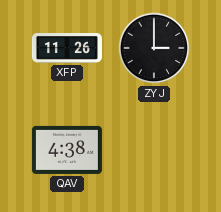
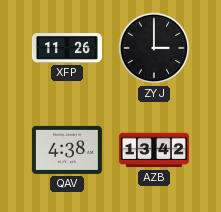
AZB: none -> 13:42 (154, 150)
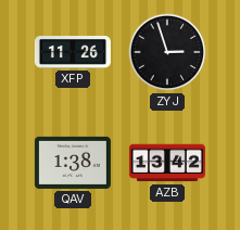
ZYJ: 3:00 -> 2:57 (167, 52)
QAV: 4:38 -> 1:38 (73, 163)
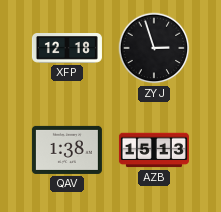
XFP: 11:26 -> 12:18 (67, 49)
AZB: 13:42 -> 15:13 (154, 150)
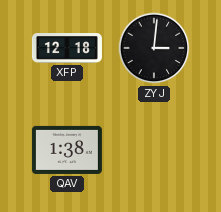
ZYJ: 2:57 -> 3:01 (154, 48)
AZB: 15:13 -> none (154, 150)
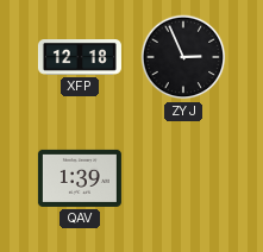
ZYJ: 3:01 -> 2:56 (183, 57)
QAV: 1:38 -> 1:39 (80, 178)
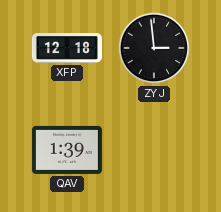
ZYJ: 2:56 -> 2:59 (154, 48)
